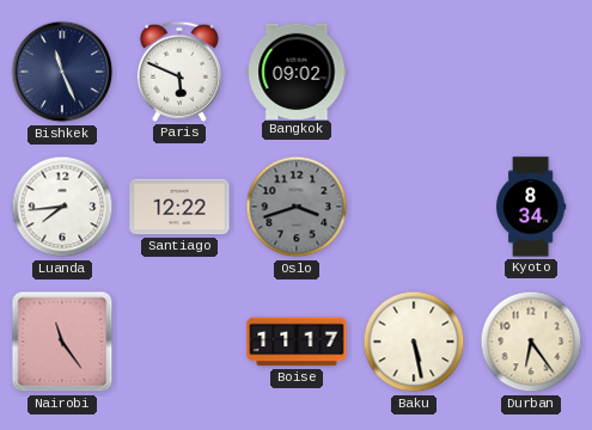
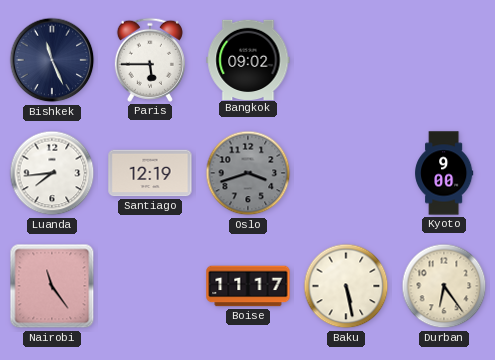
Paris: 5:49 -> 5:45 (150, 60)
Santiago: 12:22 -> 12:19 (150, 173)
Kyoto: 8:34 -> 9:00 (445, 173)
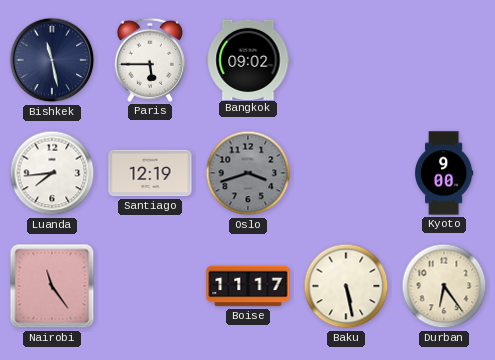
Bishkek: 11:26 -> 11:28 (52, 60)
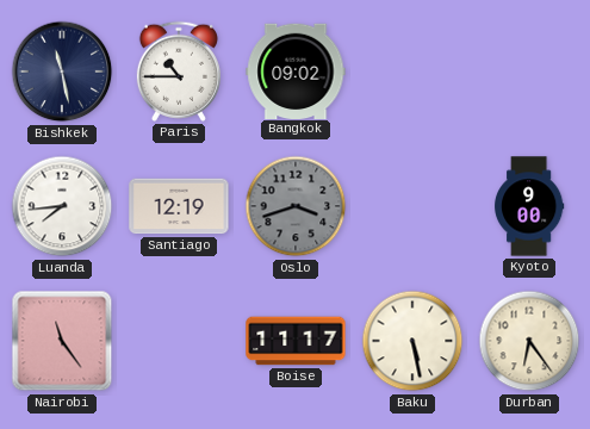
Paris: 5:45 -> 10:45 (179, 71)
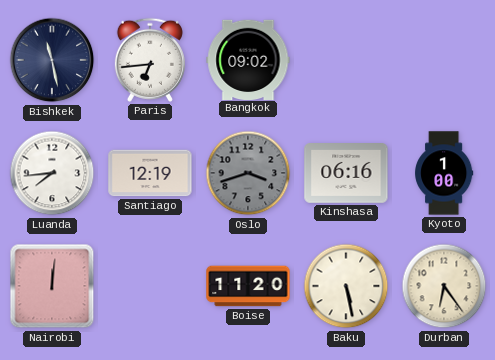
Paris: 10:45 -> 6:44 (150, 60)
Kinshasa: none -> 06:16 (346, 174)
Kyoto: 9:00 -> 1:00 (445, 173)
Nairobi: 11:24 -> 12:01 (52, 286)
Boise: 11:17 -> 11:20 (248, 286)
